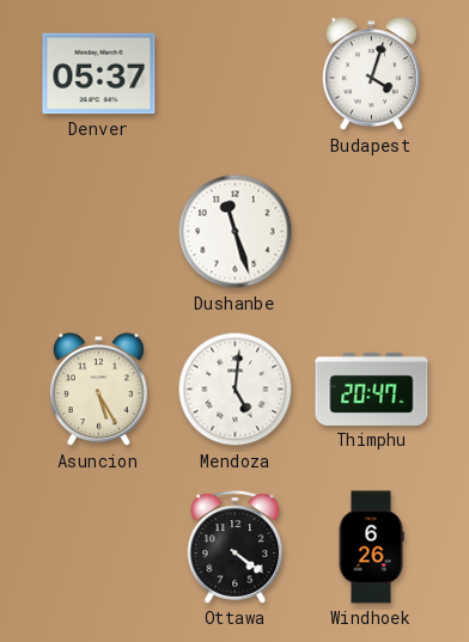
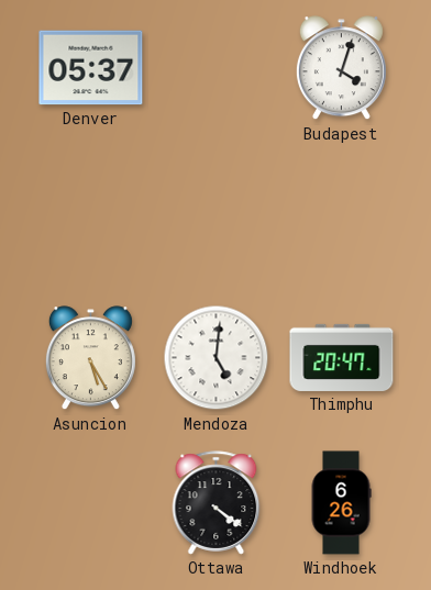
Dushanbe: 11:27 -> none (236, 232)
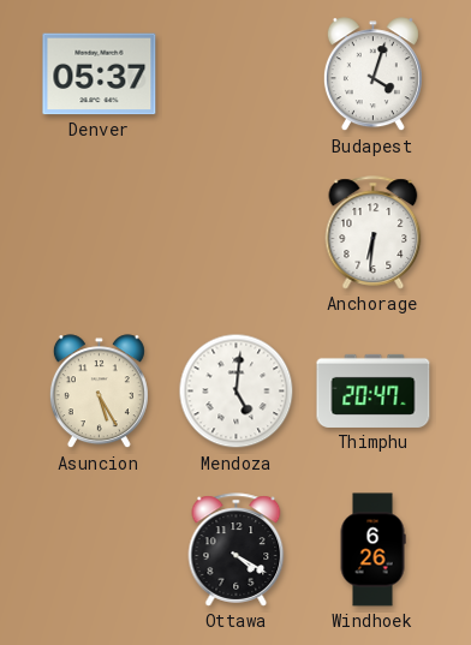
Anchorage: none -> 6:31 (374, 233)
Ottawa: 4:21 -> 4:20 (237, 550)
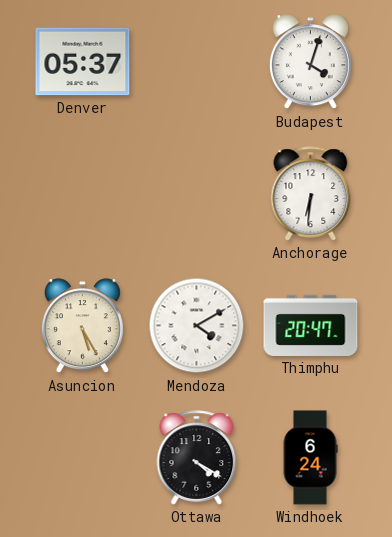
Mendoza: 5:01 -> 4:10 (197, 326)
Windhoek: 6:26 -> 6:24 (310, 458)
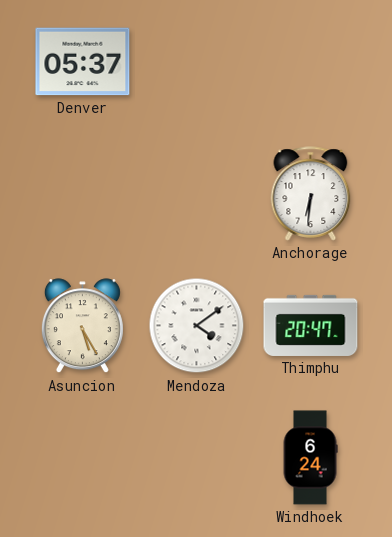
Budapest: 4:03 -> none (310, 62)
Mendoza: 4:10 -> 4:09 (197, 326)
Ottawa: 4:20 -> none (197, 458)
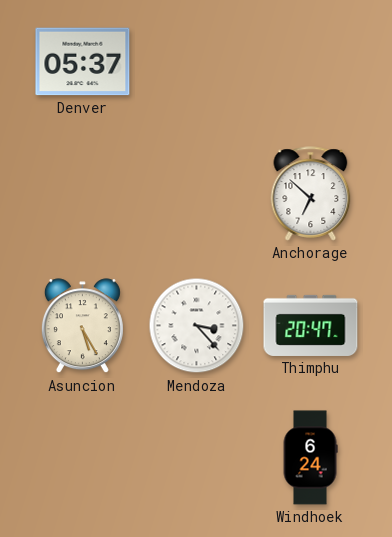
Anchorage: 6:31 -> 6:52 (311, 194)
Mendoza: 4:09 -> 3:23 (197, 326)
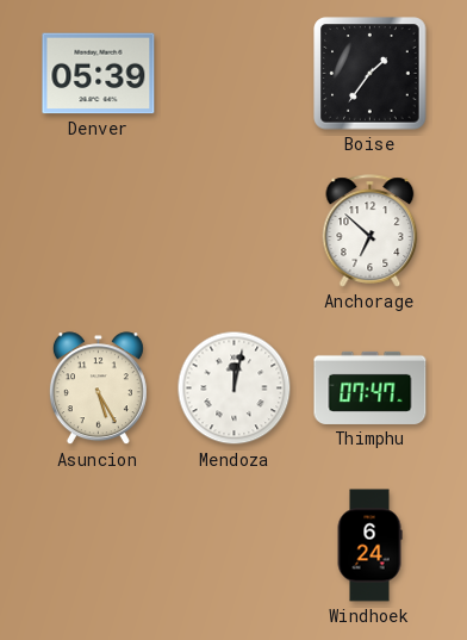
Denver: 05:37 -> 05:39 (99, 74)
Boise: none -> 1:36 (371, 74)
Mendoza: 3:23 -> 12:02 (235, 389)
Thimphu: 20:47 -> 07:47 (371, 387)
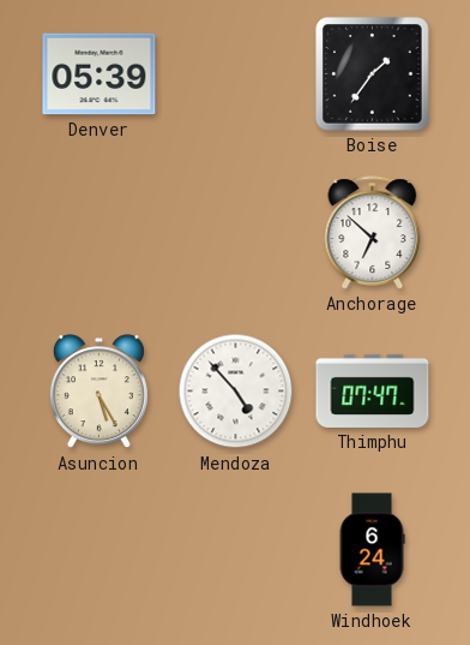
Mendoza: 12:02 -> 4:53 (236, 392)
